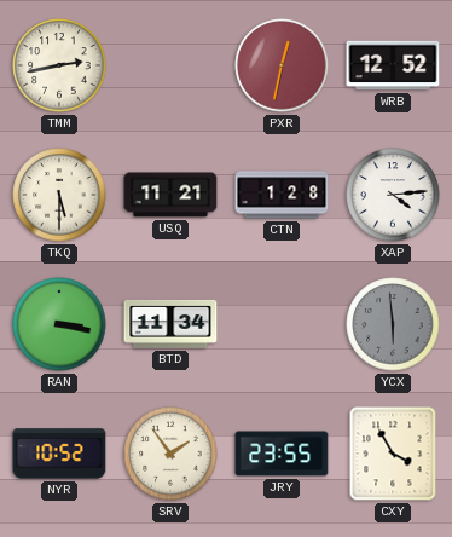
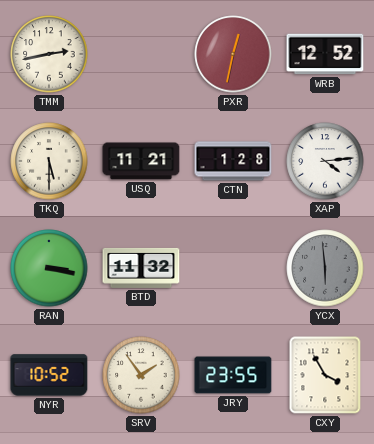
BTD: 11:34 -> 11:32 (141, 268)
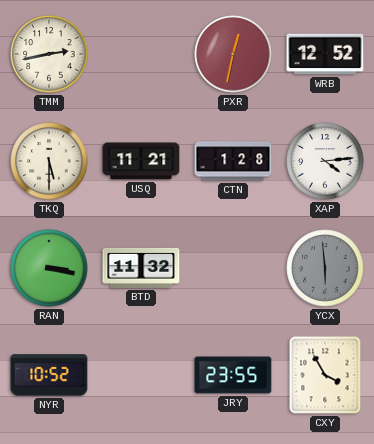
SRV: 1:54 -> none (141, 375)
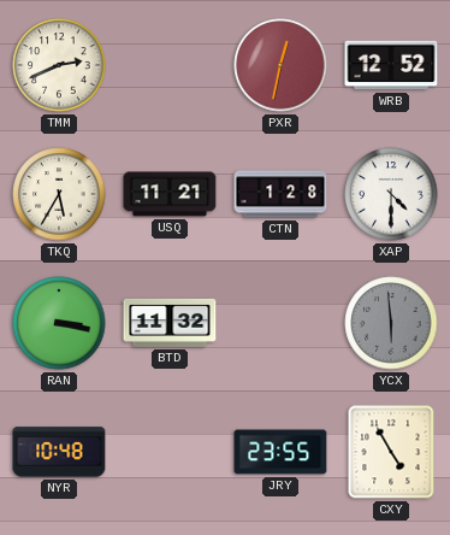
TMM: 2:43 -> 2:41 (59, 65)
TKQ: 5:30 -> 5:35 (59, 194)
XAP: 4:14 -> 4:30 (391, 194)
NYR: 10:52 -> 10:48 (59, 452)
CXY: 3:55 -> 4:55 (391, 452)
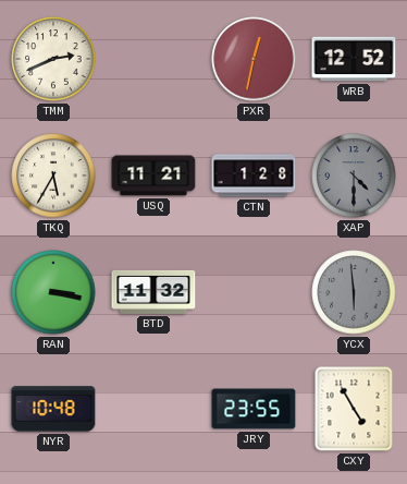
XAP dial: white -> grey (354, 176)
